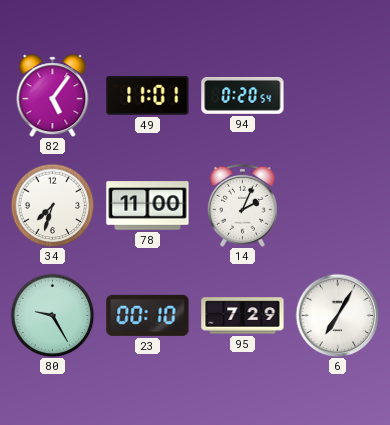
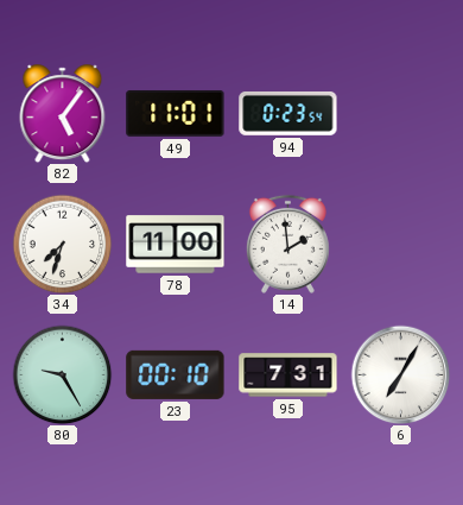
94: 0:20 -> 0:23 (288, 113)
14: 2:04 -> 1:59 (287, 244)
95: 7:29 -> 7:31 (288, 375)
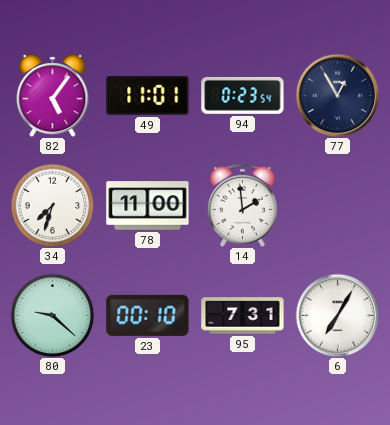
77: none -> 12:55 (337, 95)
80: 9:25 -> 9:22 (52, 315)
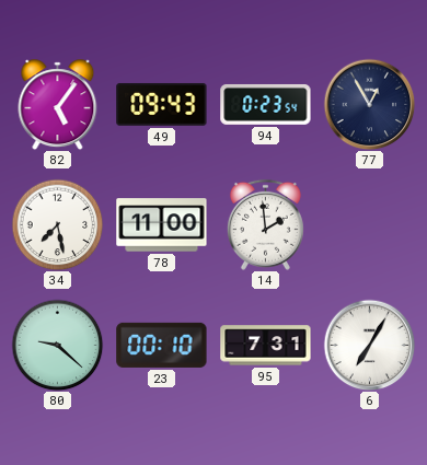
49: 11:01 -> 09:43 (162, 105)
34: 7:33 -> 7:28 (57, 224)
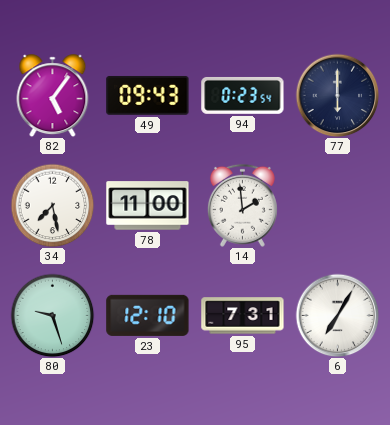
77: 12:55 -> 6:00 (337, 95)
80: 9:22 -> 9:27 (52, 315)
23: 00:10 -> 12:10 (148, 315)
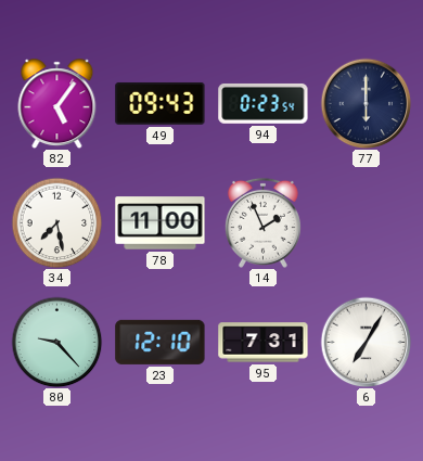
14: 1:59 -> 1:56 (262, 222)
80: 9:27 -> 9:23 (56, 342)
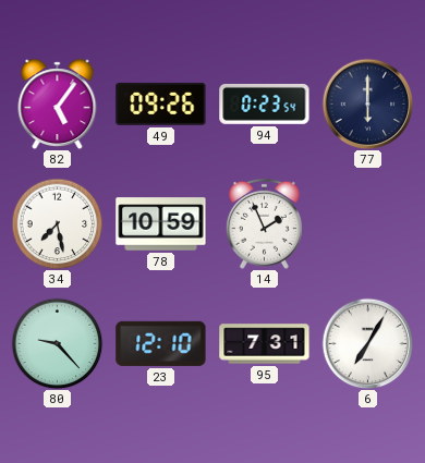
49: 09:43 -> 09:26 (161, 105)
78: 11:00 -> 10:59 (161, 224)
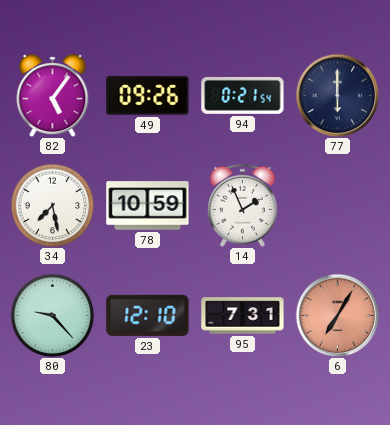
94: 0:23 -> 0:21 (243, 95)
6 dial: white -> salmon (337, 315)
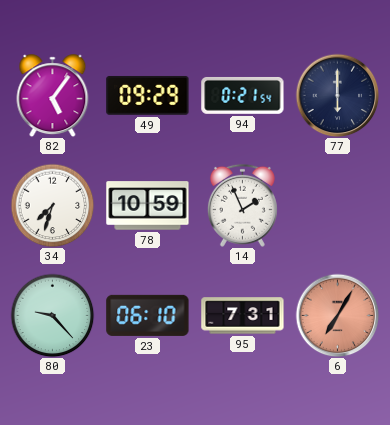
49: 09:26 -> 09:29 (148, 96)
34: 7:28 -> 7:33 (52, 205)
23: 12:10 -> 06:10 (148, 315)
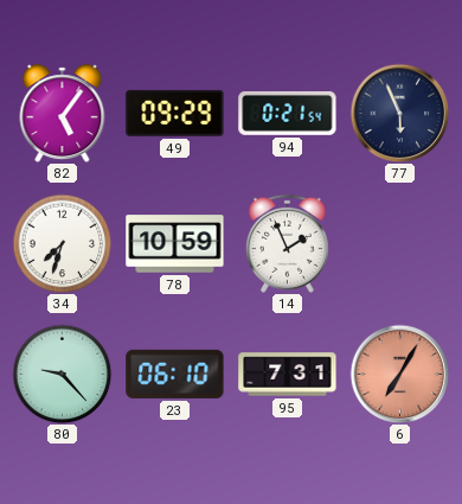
77: 6:00 -> 5:56 (399, 113)
